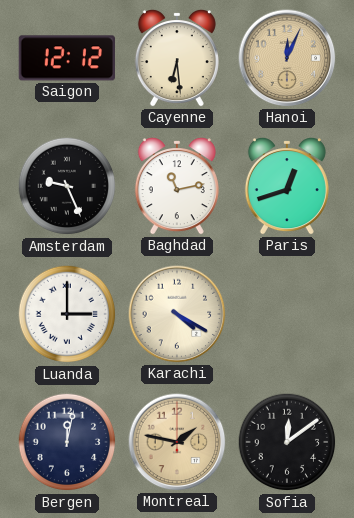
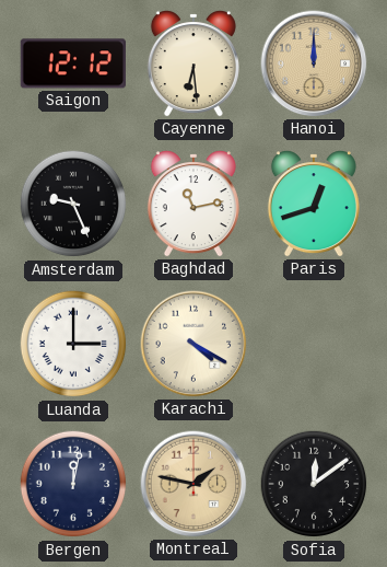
Hanoi: 12:04 -> 12:00 (314, 63)
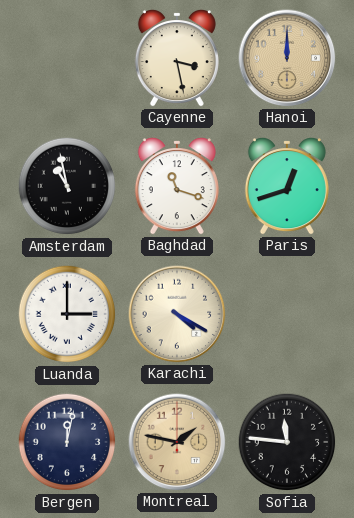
Saigon: 12:12 -> none (72, 63)
Cayenne: 6:29 -> 3:28 (177, 58)
Amsterdam: 9:26 -> 10:58 (67, 186)
Baghdad: 11:13 -> 11:18 (177, 186)
Sofia: 12:09 -> 11:46 (287, 442)
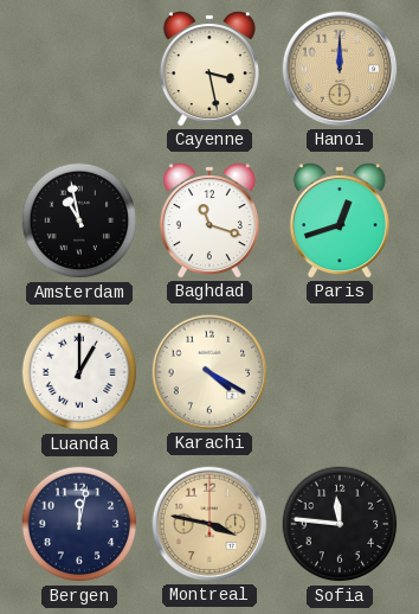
Luanda: 3:00 -> 1:00 (79, 372)
Montreal: 1:47 -> 3:47 (209, 524)
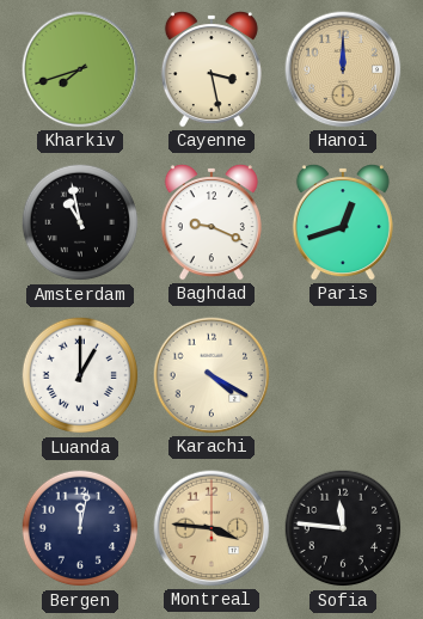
Kharkiv: none -> 7:42 (80, 69)
Baghdad: 11:18 -> 9:19 (211, 222)
Montreal: 3:47 -> 3:46 (211, 528)
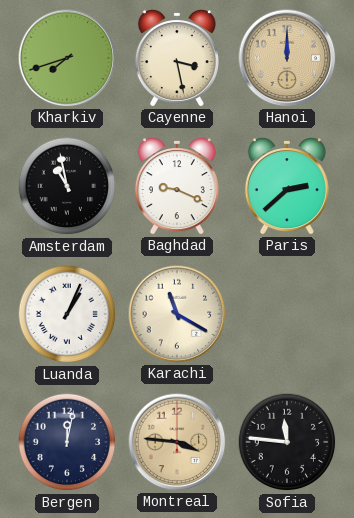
Paris: 12:42 -> 2:38 (287, 186)
Luanda: 1:00 -> 1:04 (67, 314)
Karachi: 4:20 -> 11:20 (177, 314)
